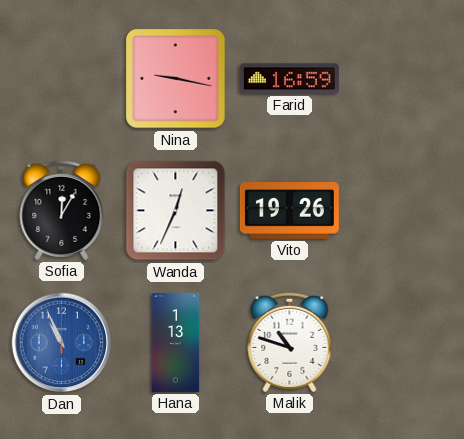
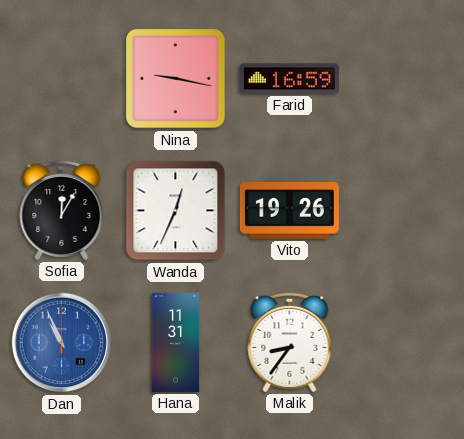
Hana: 1:13 -> 11:31 (176, 342)
Malik: 10:48 -> 8:36 (290, 342)
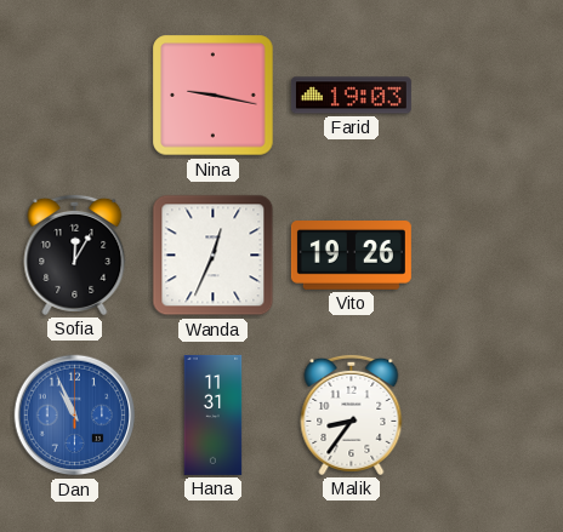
Farid: 16:59 -> 19:03 (351, 96)
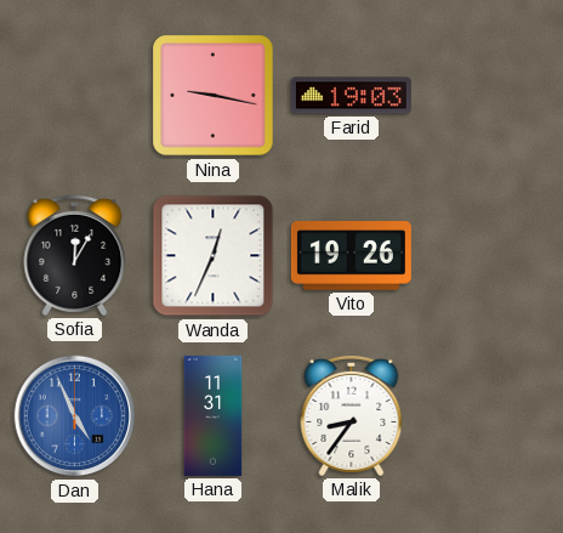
Dan: 10:56 -> 4:56 (75, 416)
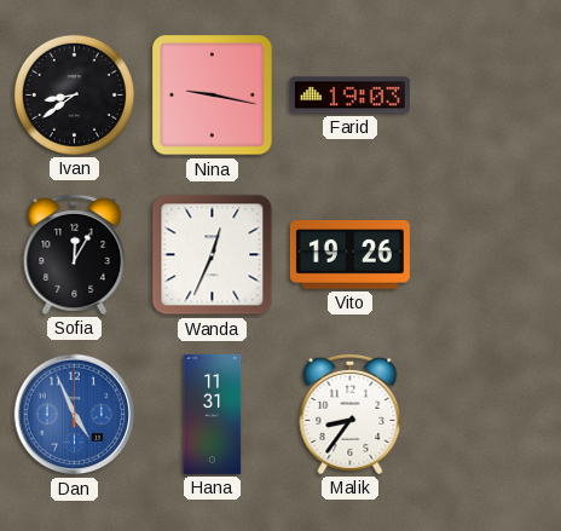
Ivan: none -> 8:39 (74, 94)
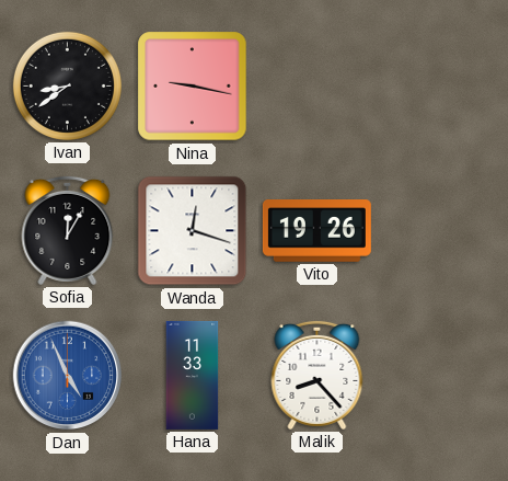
Farid: 19:03 -> none (349, 96)
Wanda: 12:34 -> 12:18 (193, 231)
Hana: 11:31 -> 11:33 (193, 375)
Malik: 8:36 -> 8:23 (317, 375)
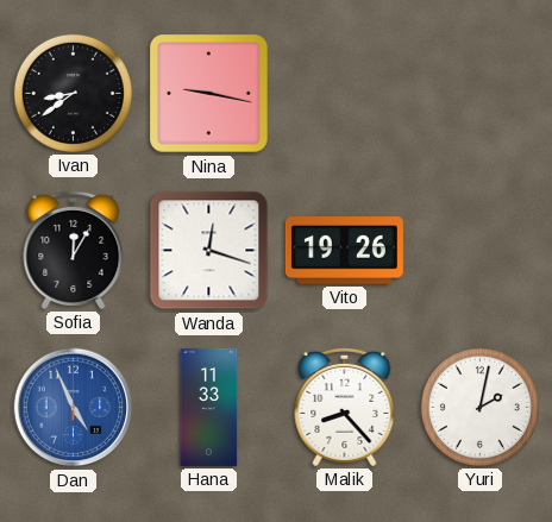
Yuri: none -> 2:02 (479, 407)
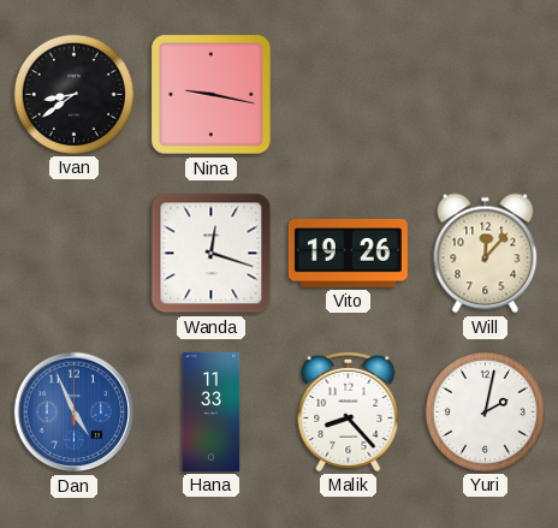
Sofia: 12:05 -> none (74, 250)
Will: none -> 12:07 (486, 254)
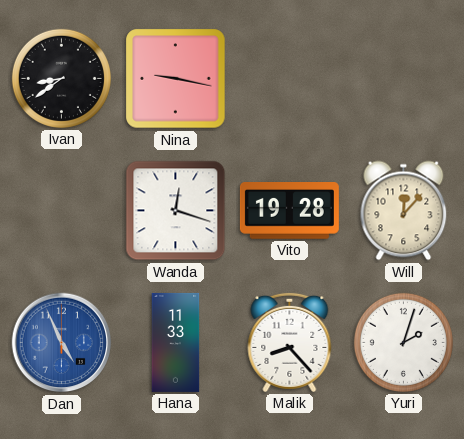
Vito: 19:26 -> 19:28 (289, 211)
Yuri: 2:02 -> 2:03 (403, 342)
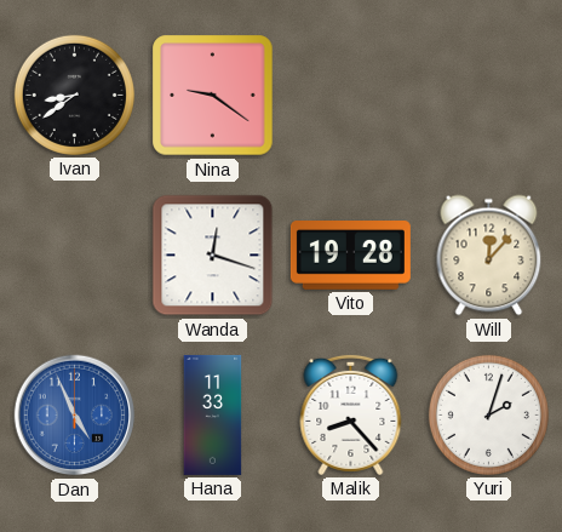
Nina: 9:17 -> 9:21 (213, 96)
